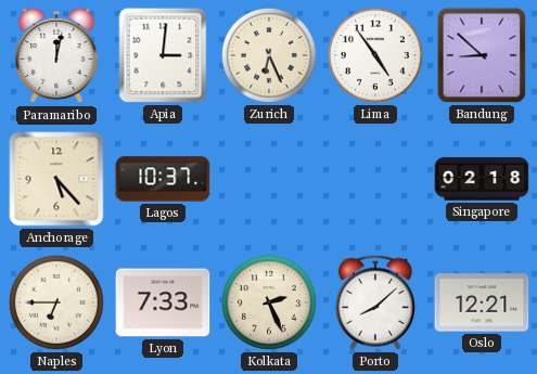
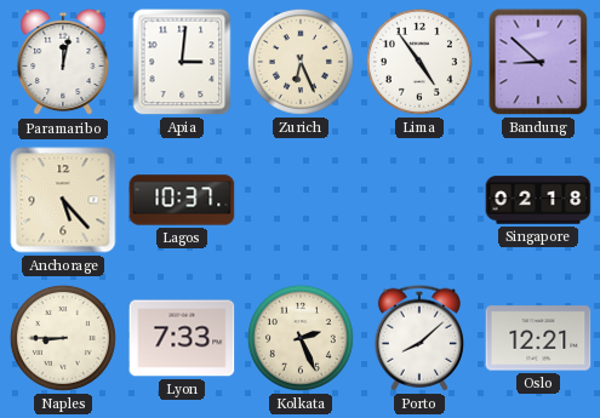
Naples: 6:45 -> 8:45 (63, 338)
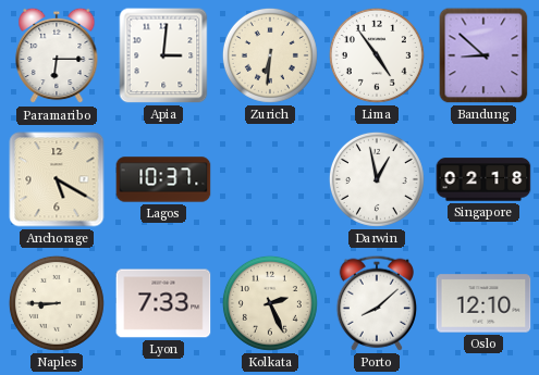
Paramaribo: 12:02 -> 6:15 (57, 55)
Zurich: 6:26 -> 6:31 (270, 55)
Anchorage: 5:23 -> 5:20 (57, 179)
Darwin: none -> 12:58 (377, 179)
Oslo: 12:21 -> 12:10 (483, 303)
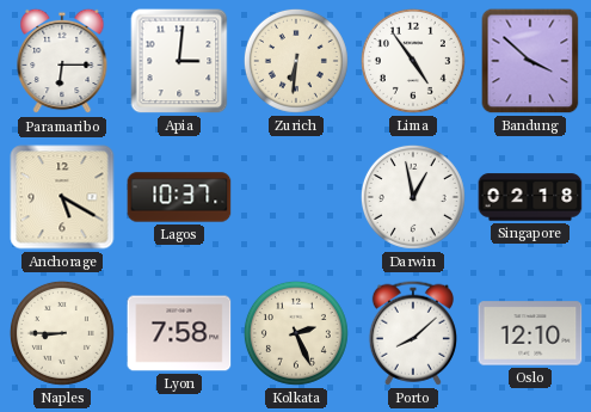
Bandung: 8:52 -> 3:52 (530, 61)
Lyon: 7:33 -> 7:58 (179, 333)
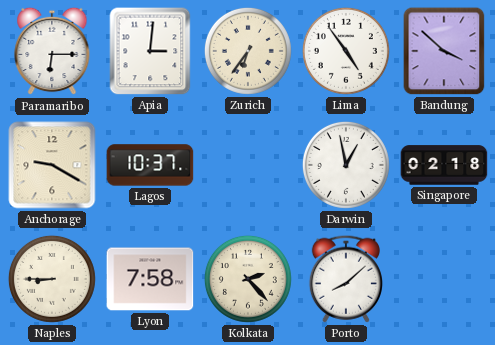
Zurich: 6:31 -> 6:36 (248, 51)
Anchorage: 5:20 -> 9:20 (52, 165)
Kolkata: 2:26 -> 2:23 (248, 279)
Oslo: 12:10 -> none (530, 333)
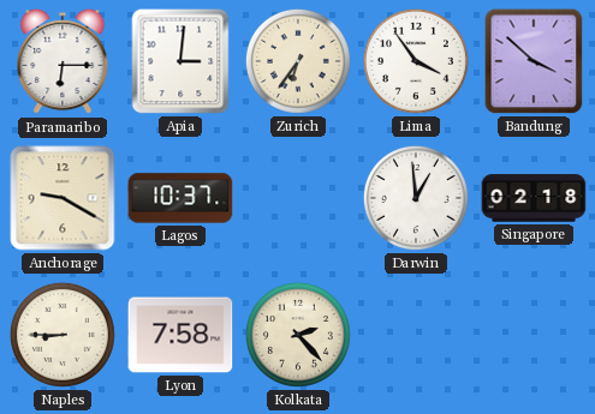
Lima: 4:54 -> 3:54 (416, 61)
Darwin: 12:58 -> 12:59 (416, 198)
Porto: 8:08 -> none (346, 279)
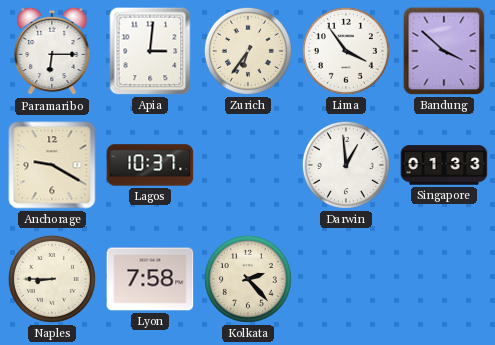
Singapore: 02:18 -> 01:33 (444, 165)
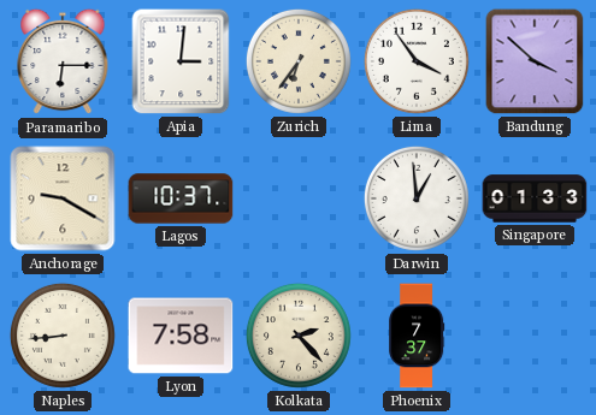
Naples: 8:45 -> 8:44 (63, 336)
Phoenix: none -> 7:37 (418, 336)
